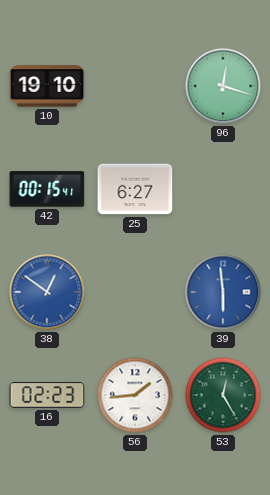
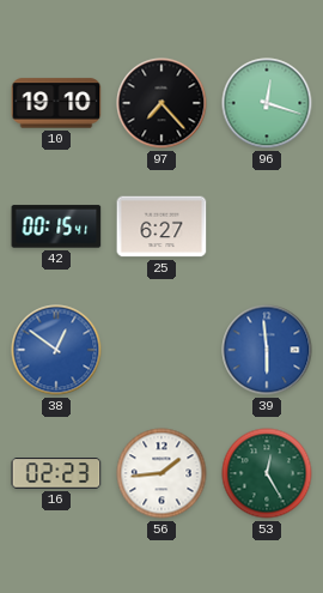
97: none -> 7:23 (161, 103)
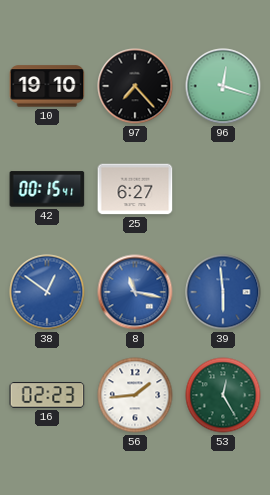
8: none -> 11:17 (135, 292)
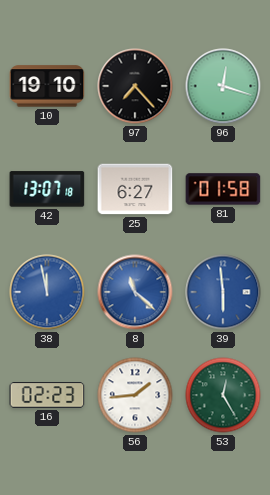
42: 00:15 -> 13:07 (47, 189)
81: none -> 01:58 (223, 189)
38: 12:51 -> 11:58 (47, 292)
8: 11:17 -> 11:22 (135, 292)
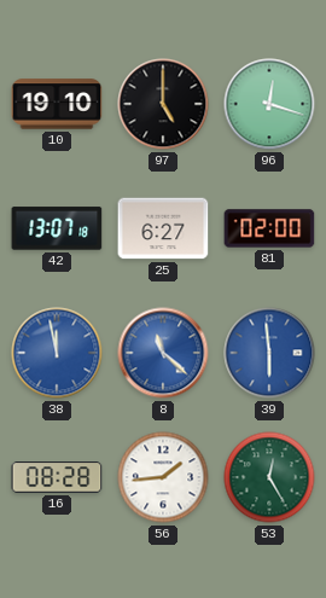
97: 7:23 -> 5:00 (163, 104)
81: 01:58 -> 02:00 (269, 228)
16: 02:23 -> 08:28 (57, 477)
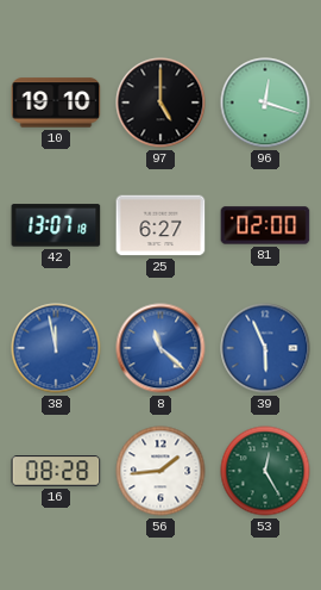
39: 5:59 -> 5:56 (265, 348)
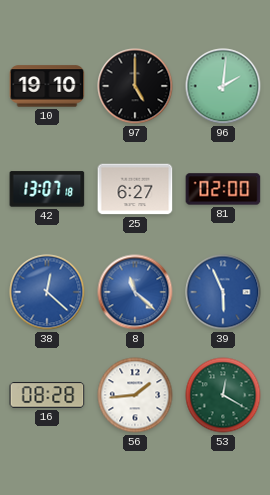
96: 12:18 -> 2:01 (223, 86)
38: 11:58 -> 12:22 (47, 292)
53: 12:25 -> 12:20 (223, 395)
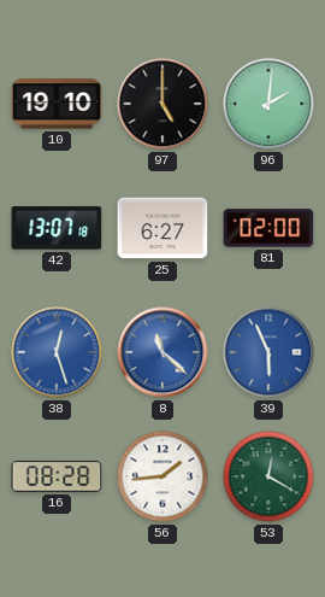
38: 12:22 -> 12:27 (57, 352)
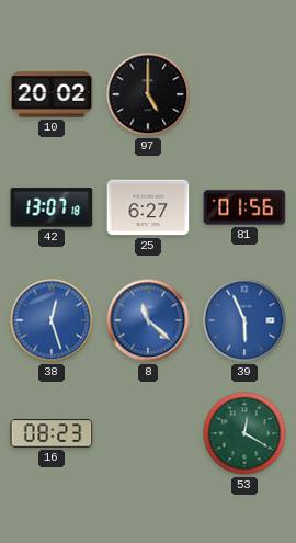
10: 19:10 -> 20:02 (52, 94)
96: 2:01 -> none (268, 104)
81: 02:00 -> 01:56 (244, 207)
16: 08:28 -> 08:23 (52, 433)
56: 1:44 -> none (162, 476)
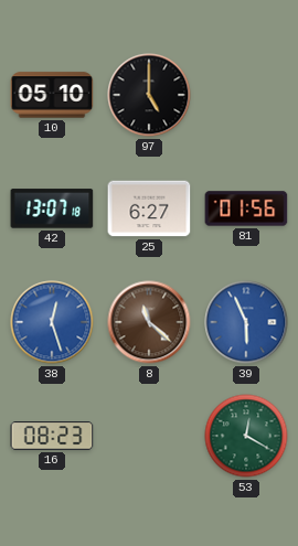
10: 20:02 -> 05:10 (52, 95)
8 dial: blue -> brown (149, 322)
